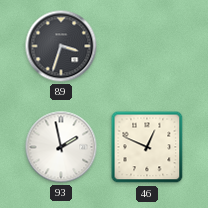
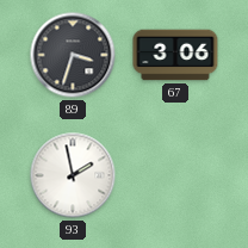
67: none -> 3:06 (175, 55)
46: 12:49 -> none (147, 147)
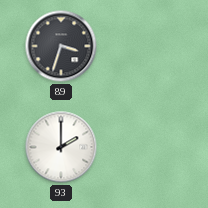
67: 3:06 -> none (175, 55)
93: 1:58 -> 2:00 (61, 147)
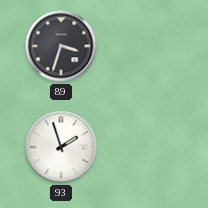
93: 2:00 -> 1:57 (61, 147)
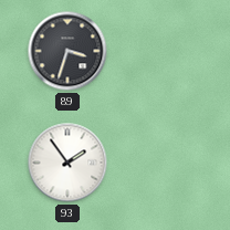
93: 1:57 -> 1:54 (67, 163)
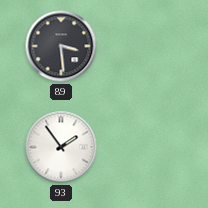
89: 3:33 -> 3:29 (61, 46)
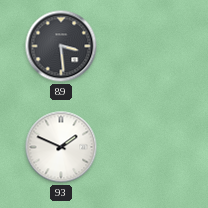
93: 1:54 -> 1:49 (61, 147)
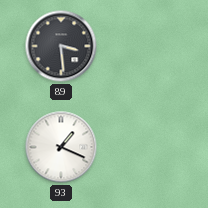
93: 1:49 -> 1:19 (61, 147)
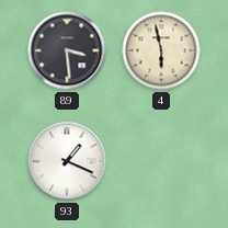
4: none -> 5:58 (161, 50)
